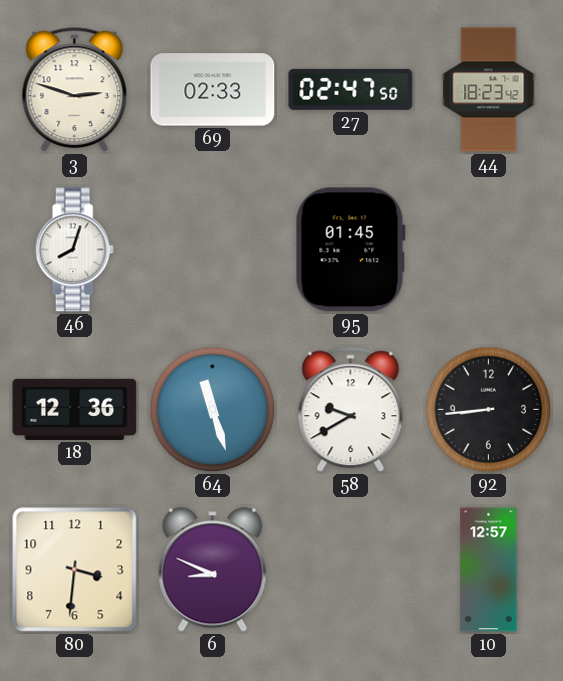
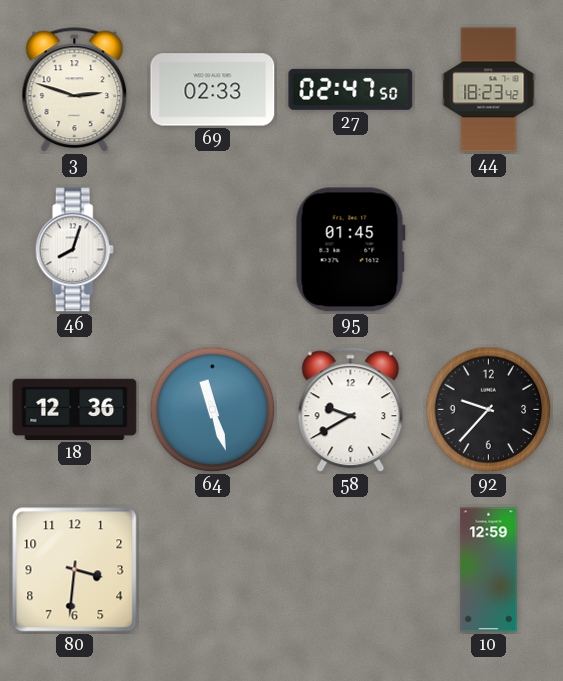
92: 8:44 -> 9:37 (489, 410)
6: 8:49 -> none (213, 570)
10: 12:57 -> 12:59 (489, 570)
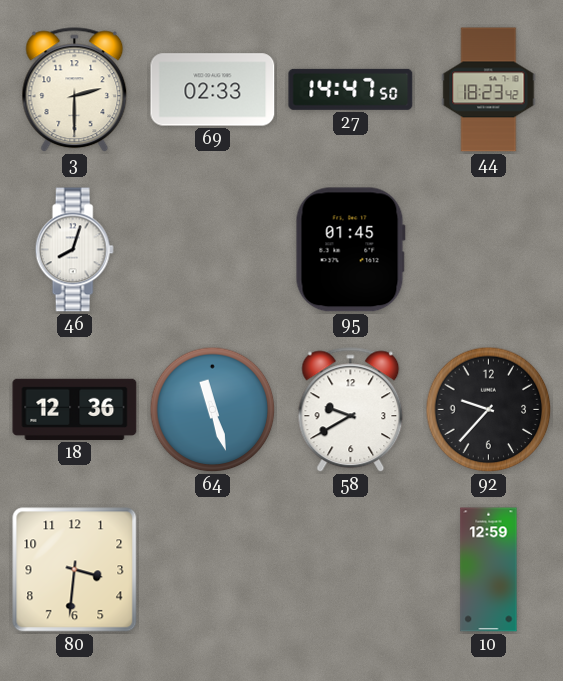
3: 2:48 -> 2:30 (75, 90)
27: 02:47 -> 14:47 (351, 89)
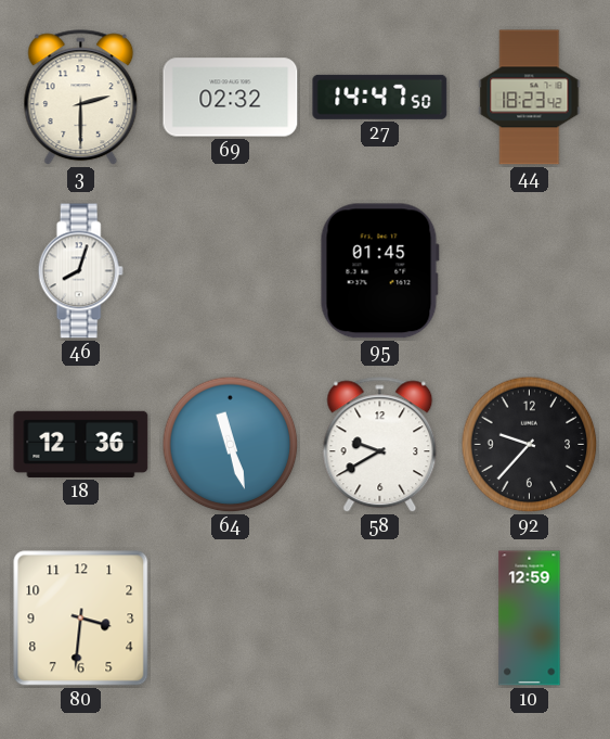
69: 02:33 -> 02:32 (231, 98)
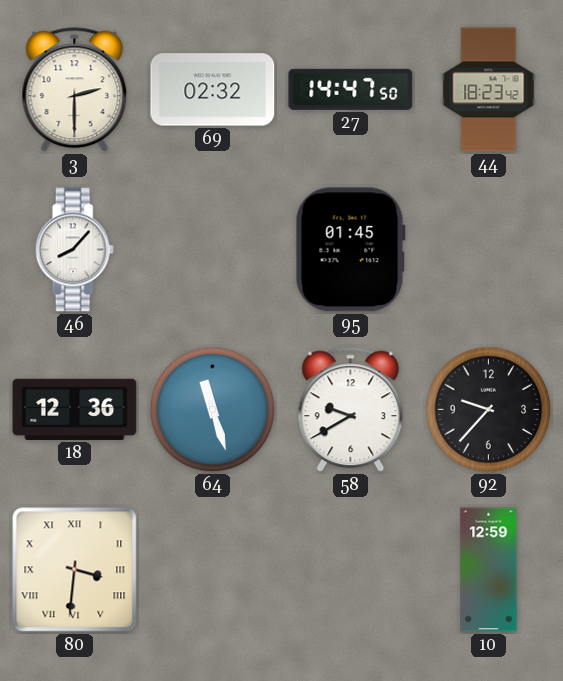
46: 8:03 -> 8:07 (74, 250)
80 numerals: Arabic -> Roman (75, 570)
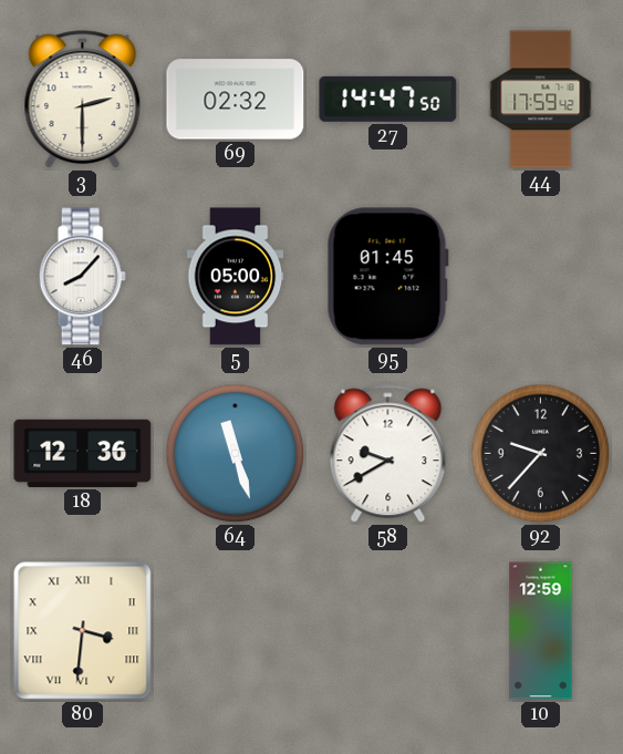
44: 18:23 -> 17:59 (541, 100)
5: none -> 05:00 (236, 277)
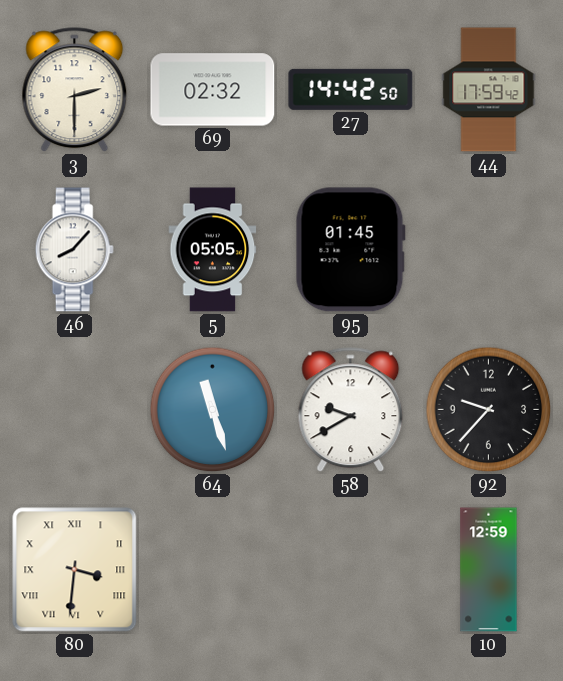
27: 14:47 -> 14:42 (351, 89)
5: 05:00 -> 05:05 (213, 250)
18: 12:36 -> none (83, 453)
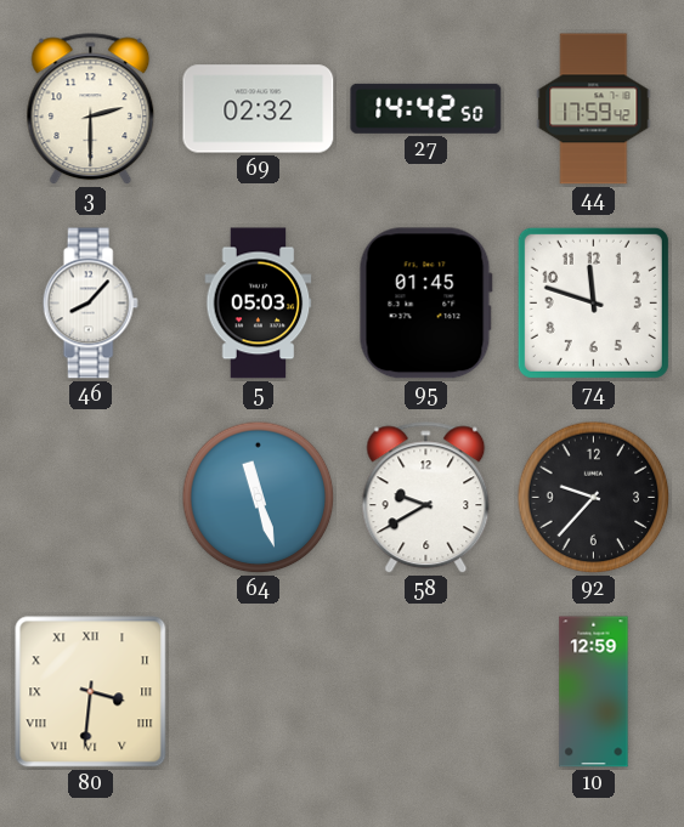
5: 05:05 -> 05:03 (259, 304)
74: none -> 11:48 (593, 302)
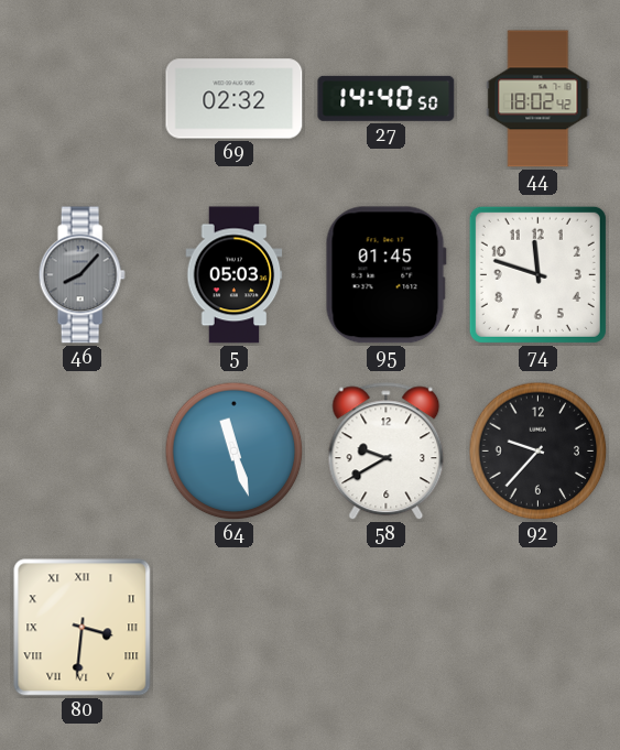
3: 2:30 -> none (91, 109)
27: 14:42 -> 14:40 (387, 98)
44: 17:59 -> 18:02 (539, 99)
46 dial: white -> grey (81, 275)
10: 12:59 -> none (594, 692)
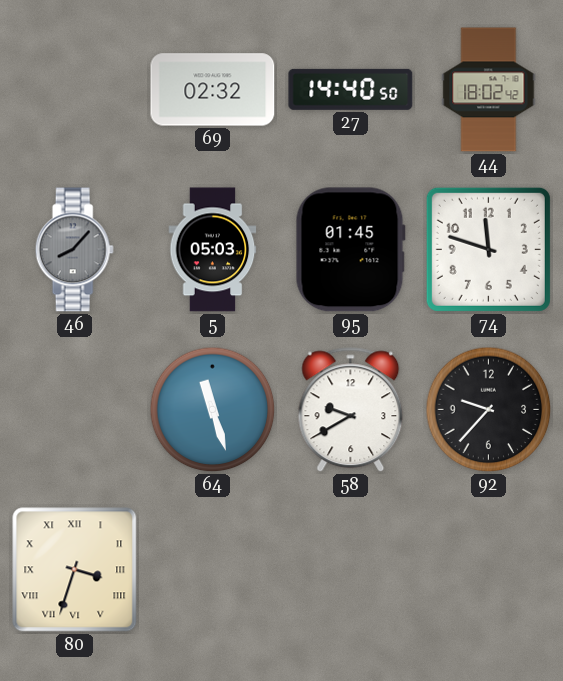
80: 3:31 -> 3:33 (75, 570)
